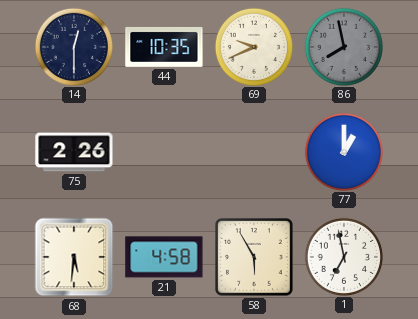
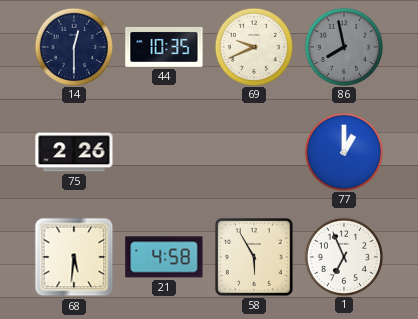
1: 6:58 -> 6:56 (343, 256)
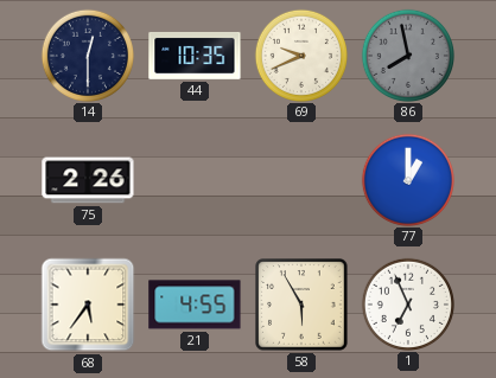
68: 5:31 -> 5:36 (88, 305)
21: 4:58 -> 4:55 (195, 305)
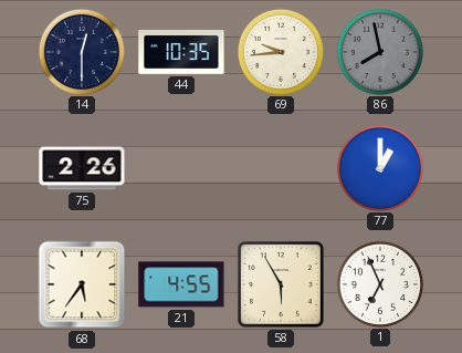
69: 9:41 -> 9:44 (280, 51)
